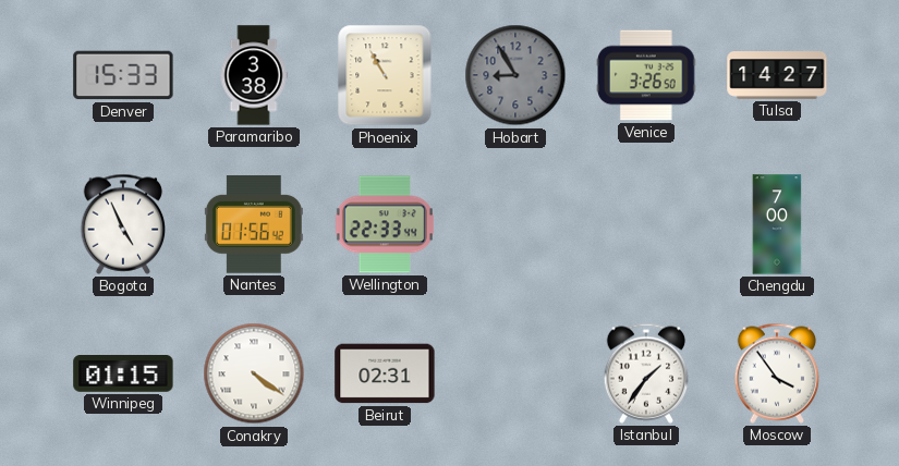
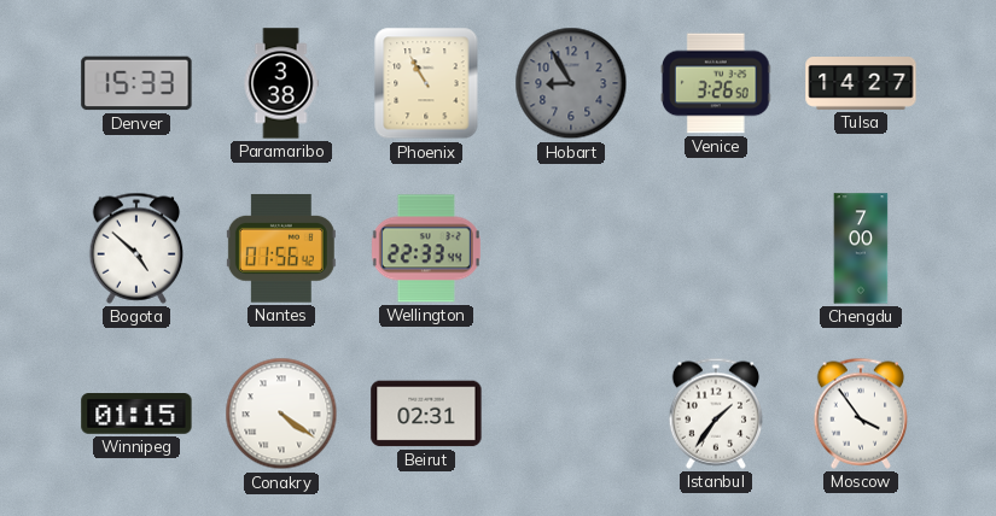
Bogota: 4:56 -> 4:52 (136, 248)
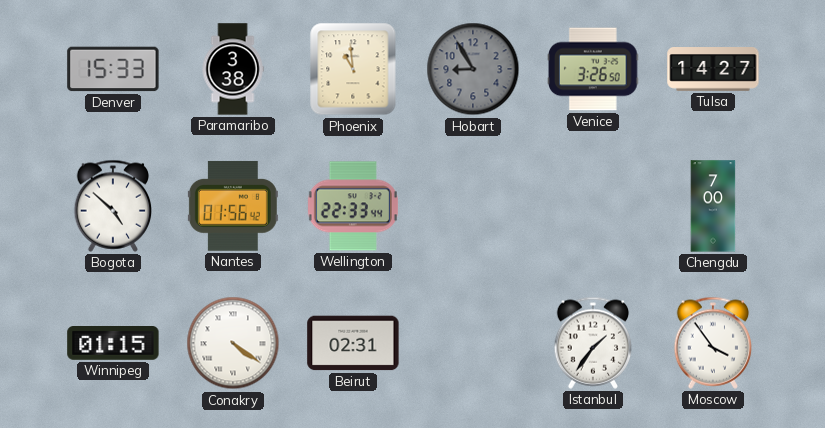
Phoenix: 10:55 -> 10:59 (353, 69)
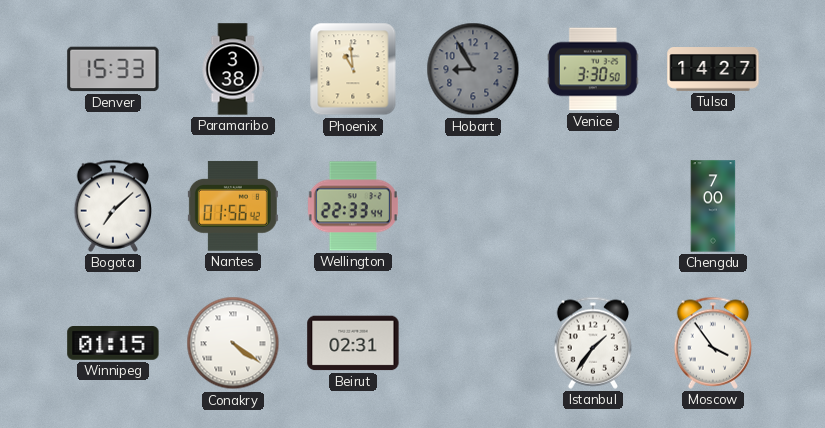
Venice: 3:26 -> 3:30 (594, 69)
Bogota: 4:52 -> 7:08 (113, 206)
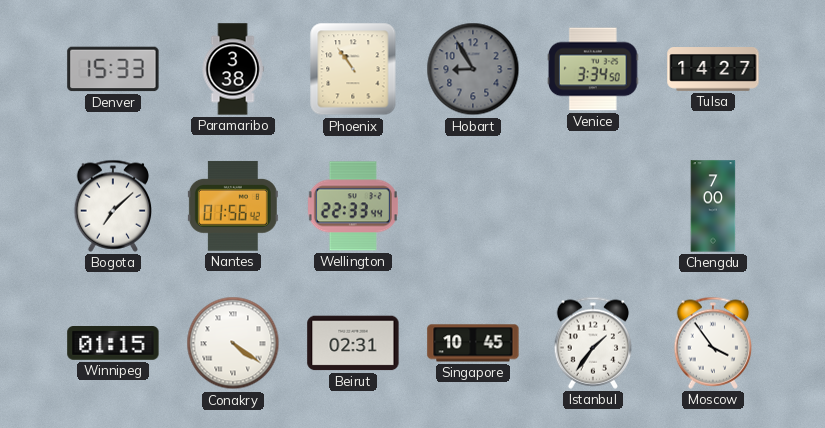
Phoenix: 10:59 -> 10:54 (353, 69)
Venice: 3:30 -> 3:34 (594, 69)
Singapore: none -> 10:45 (473, 343)
